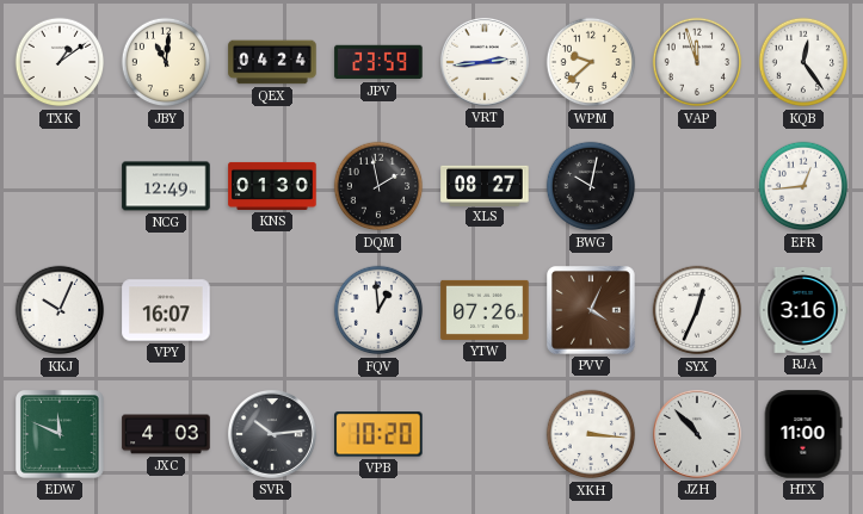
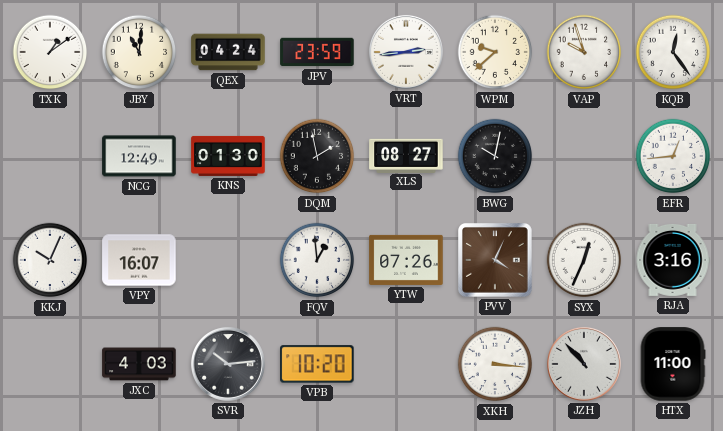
VAP: 11:57 -> 9:57 (584, 52)
EDW: 11:49 -> none (61, 435)
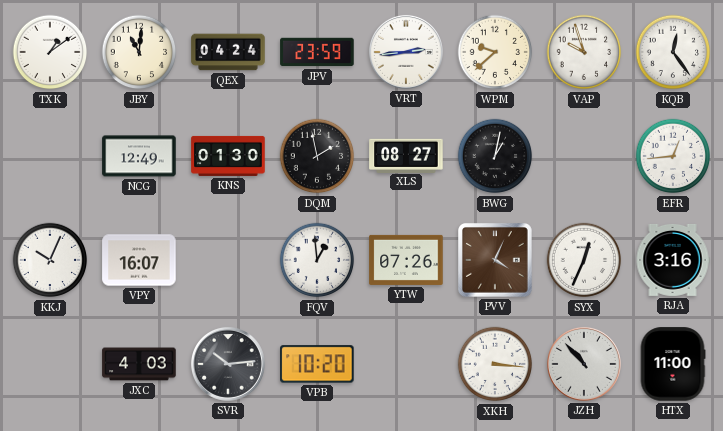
BWG: 10:02 -> 1:02 (495, 156)
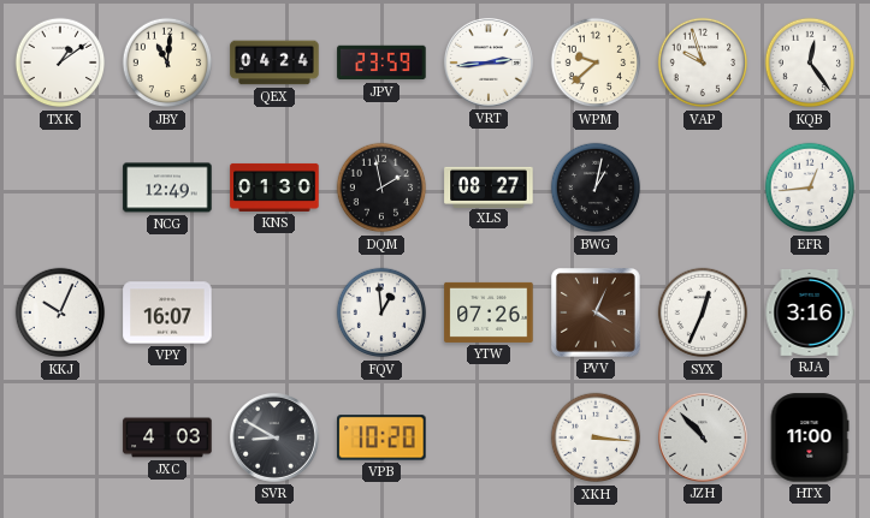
SVR: 10:14 -> 8:50 (274, 437)
